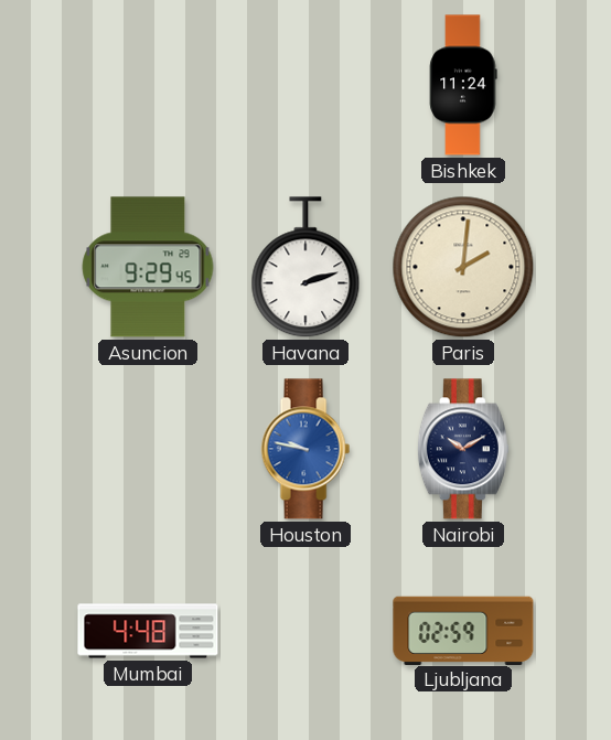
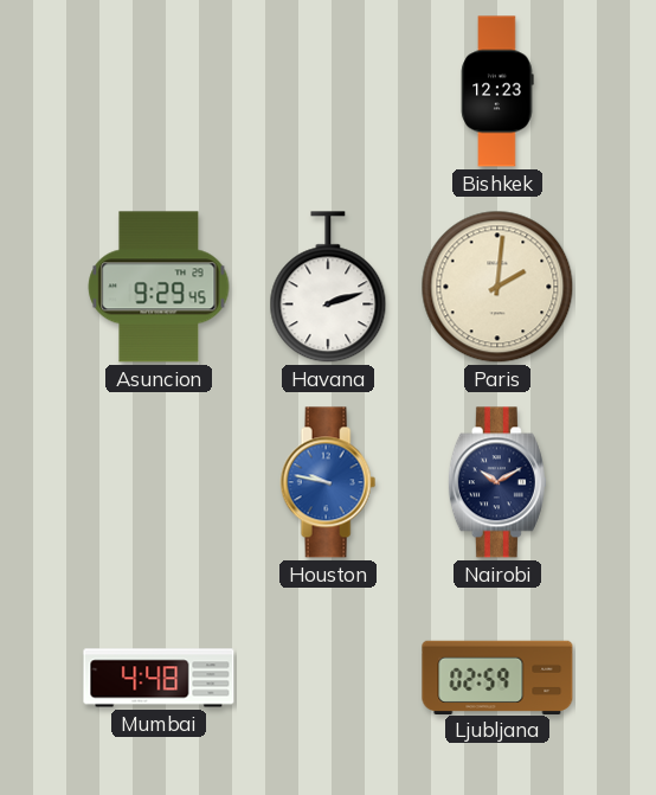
Bishkek: 11:24 -> 12:23 (497, 91)
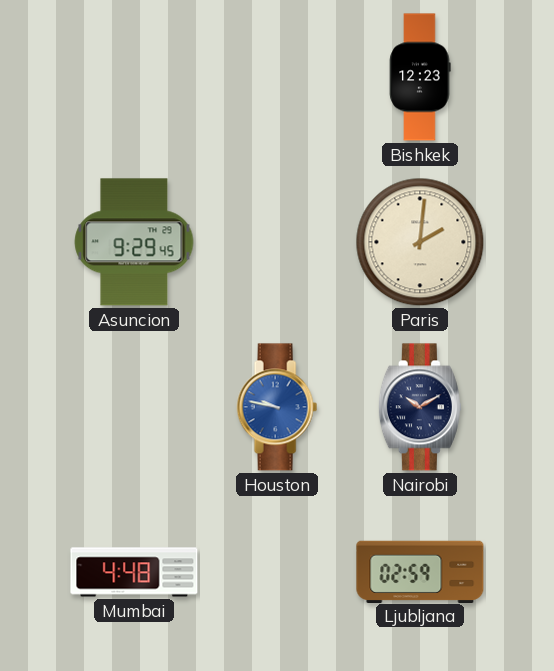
Havana: 2:12 -> none (328, 288)
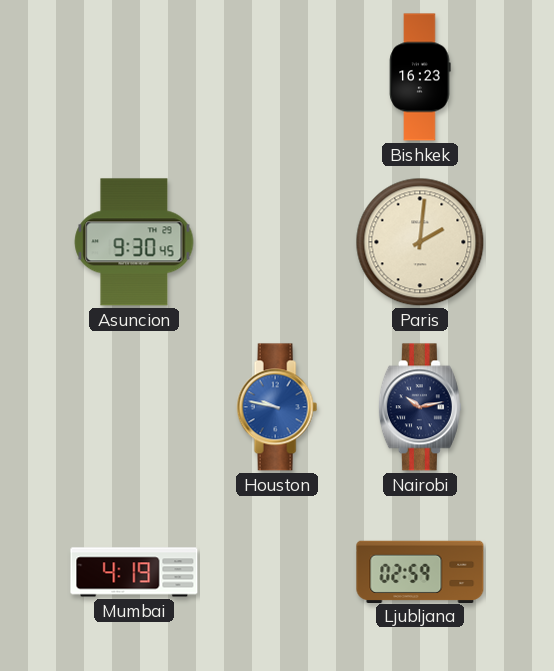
Bishkek: 12:23 -> 16:23 (420, 77)
Asuncion: 9:29 -> 9:30 (134, 242)
Nairobi: 10:10 -> 10:13 (420, 407)
Mumbai: 4:48 -> 4:19 (134, 572)
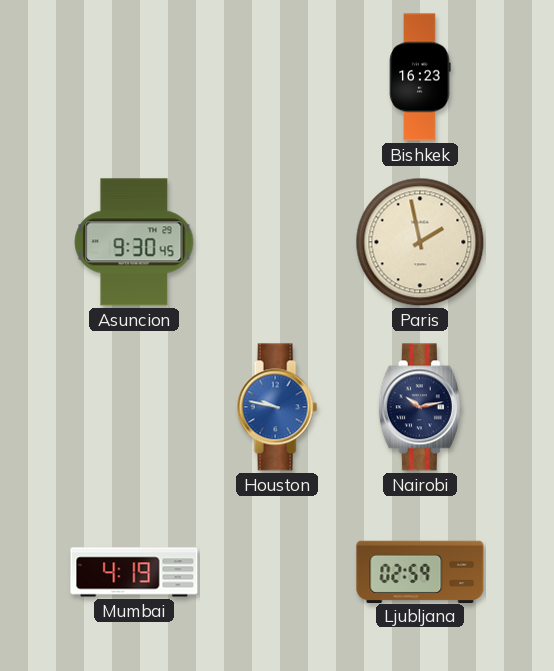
Paris: 2:01 -> 1:58 (420, 242)
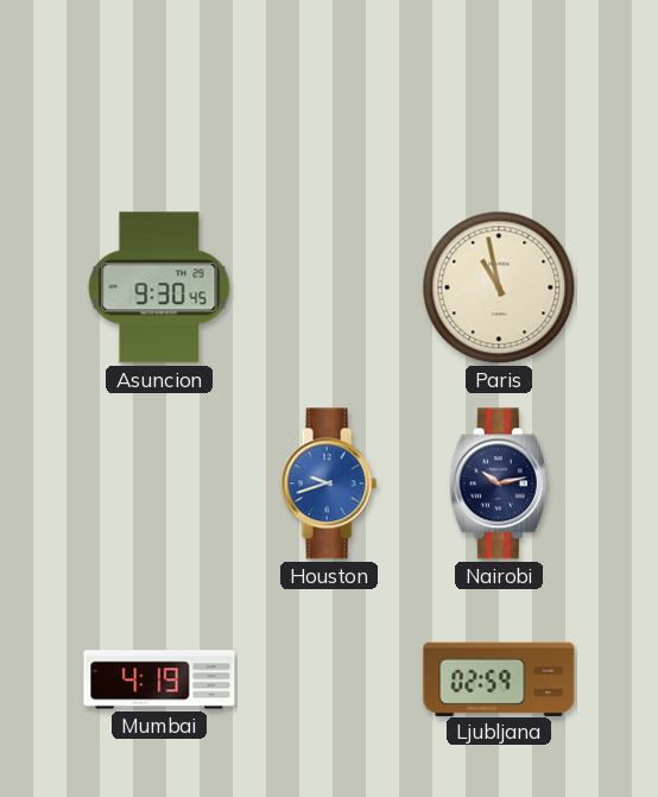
Bishkek: 16:23 -> none (420, 77)
Paris: 1:58 -> 10:58 (499, 287)
Houston: 9:47 -> 9:42 (329, 483)
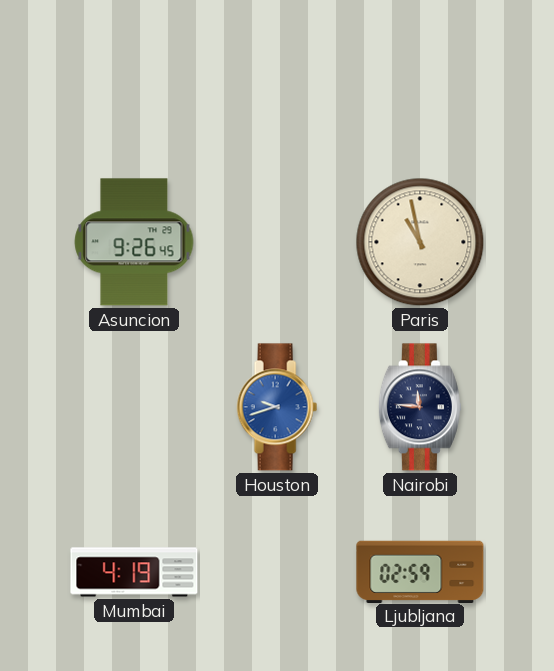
Asuncion: 9:30 -> 9:26 (134, 242)
Nairobi: 10:13 -> 11:46 (420, 407)
